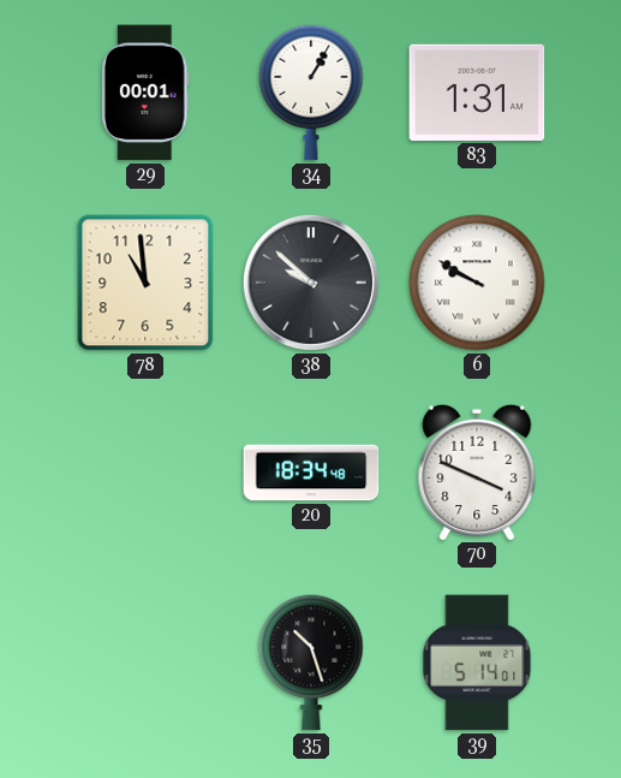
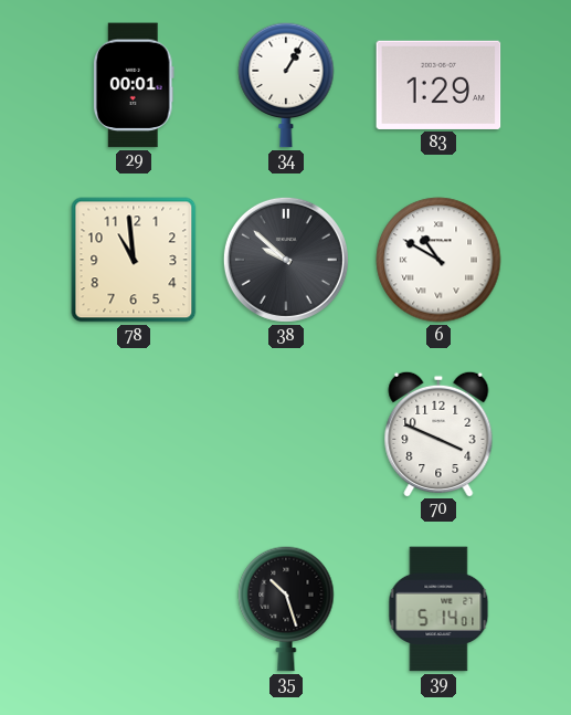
83: 1:31 -> 1:29 (438, 85)
6: 9:50 -> 10:50 (438, 260)
20: 18:34 -> none (311, 473)
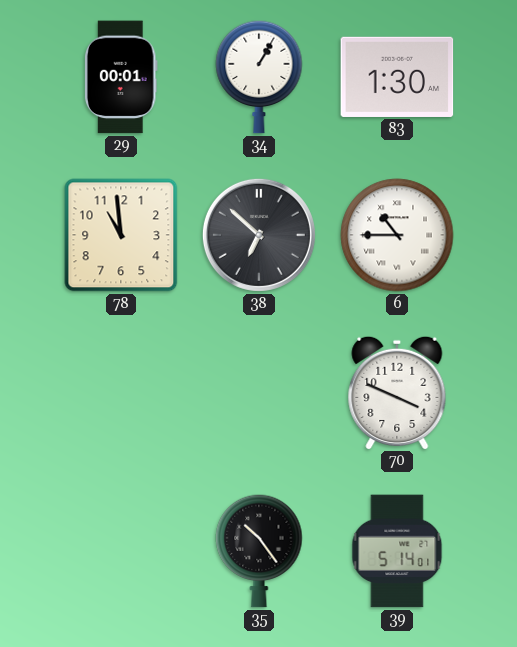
83: 1:29 -> 1:30 (397, 77)
38: 9:52 -> 6:52 (259, 235)
6: 10:50 -> 10:45 (397, 235)
35: 10:27 -> 10:24 (259, 551)
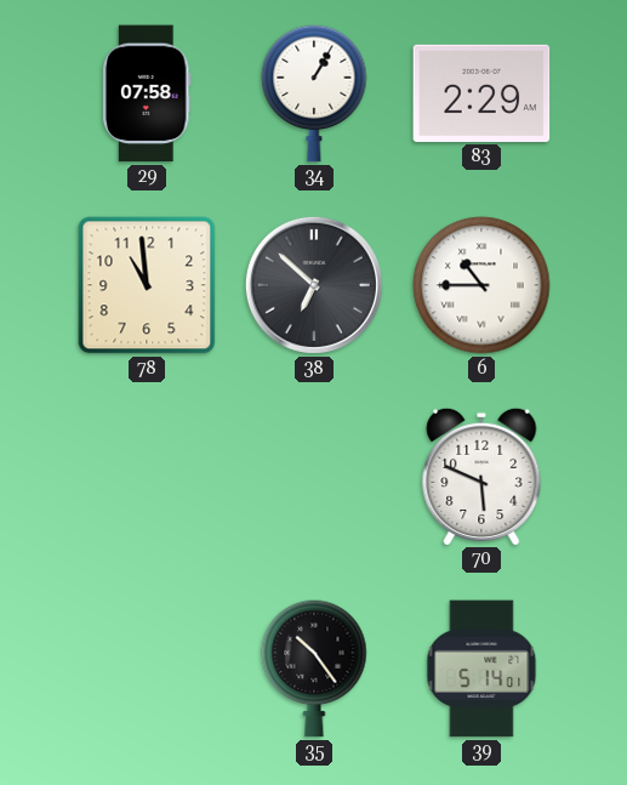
29: 00:01 -> 07:58 (147, 93)
83: 1:30 -> 2:29 (481, 93)
70: 3:49 -> 5:49 (481, 476)
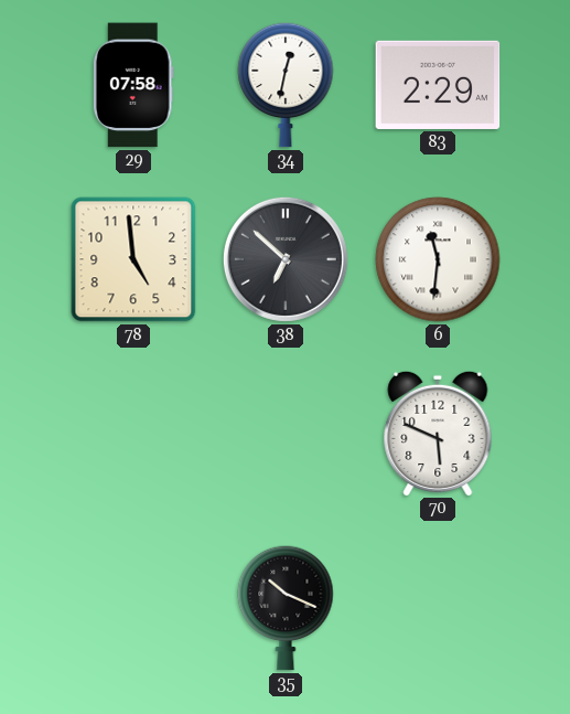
34: 1:05 -> 12:32 (286, 85)
78: 10:59 -> 4:59 (133, 259)
6: 10:45 -> 11:31 (438, 259)
35: 10:24 -> 10:19 (286, 608)
39: 5:14 -> none (481, 669)
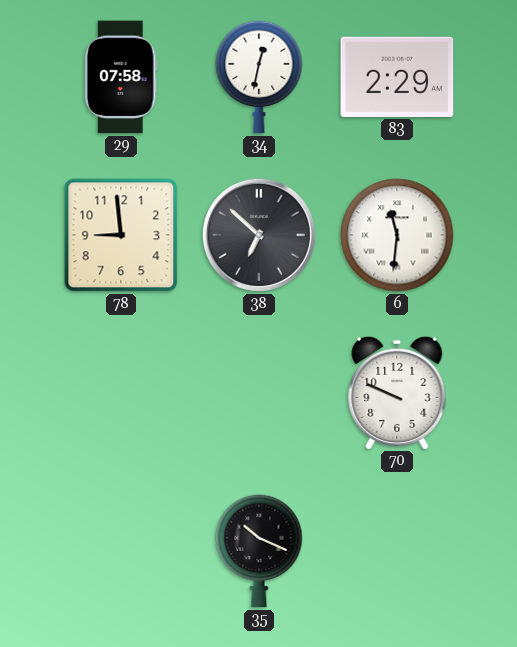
78: 4:59 -> 8:59 (121, 235)
70: 5:49 -> 9:49 (397, 392)
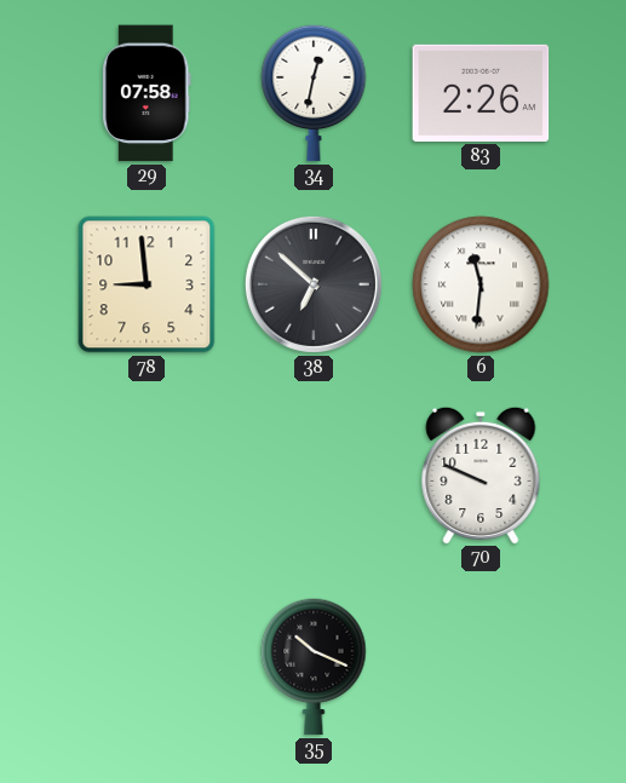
83: 2:29 -> 2:26 (481, 93)
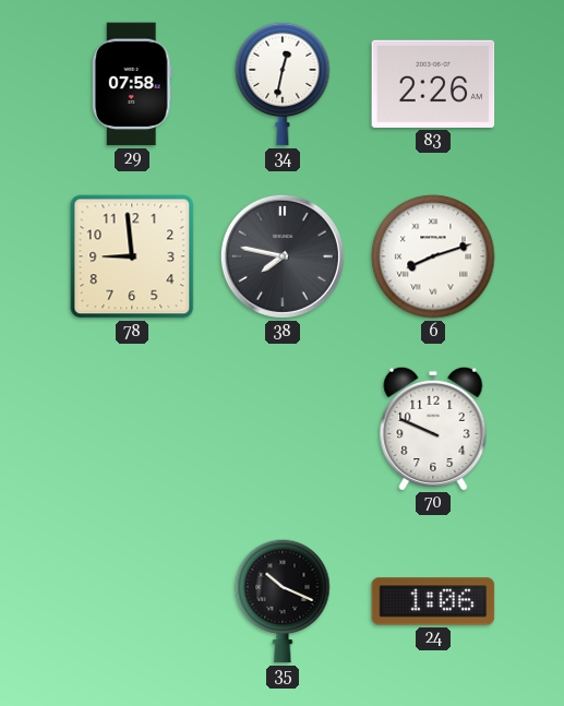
38: 6:52 -> 7:47 (283, 256)
6: 11:31 -> 8:12 (433, 256)
24: none -> 1:06 (433, 601)
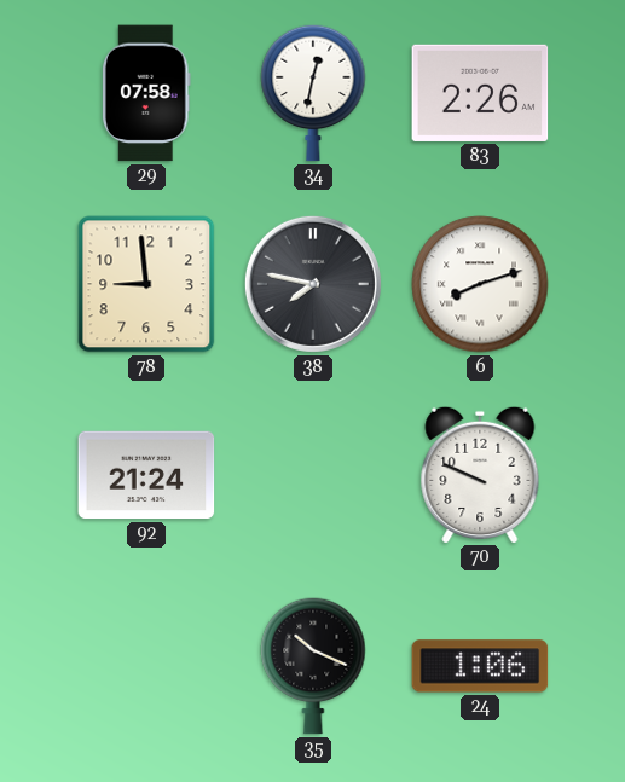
92: none -> 21:24 (146, 475)
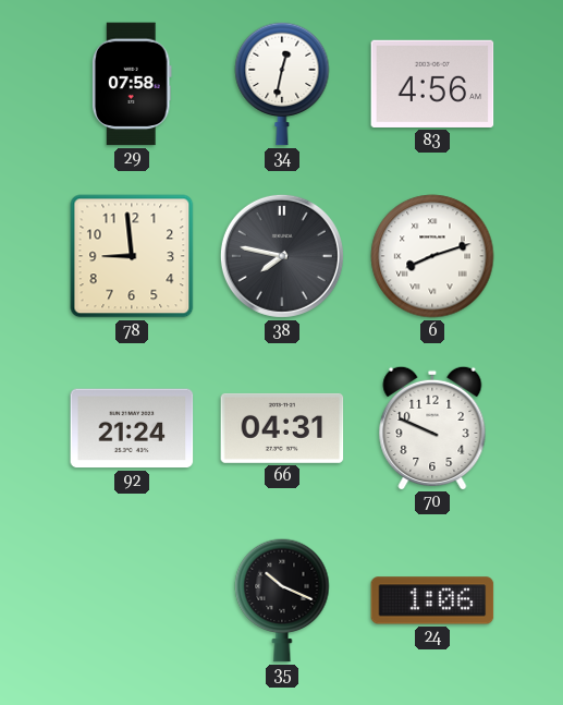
83: 2:26 -> 4:56 (432, 84)
66: none -> 04:31 (282, 428)
